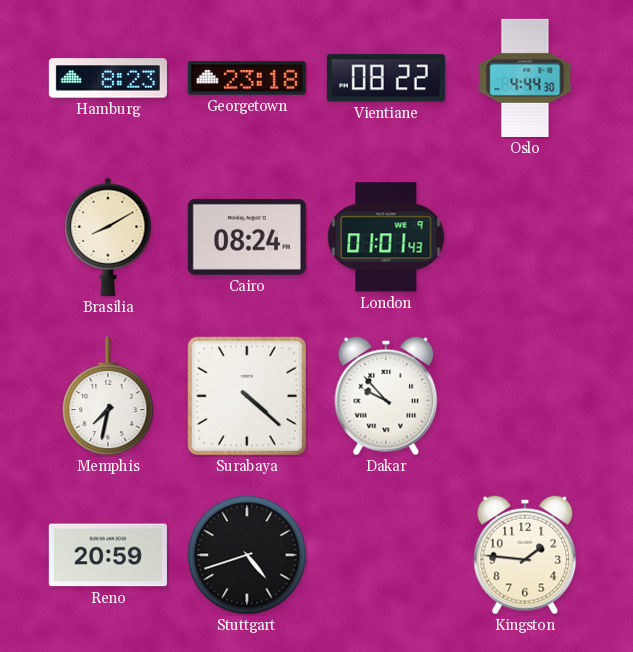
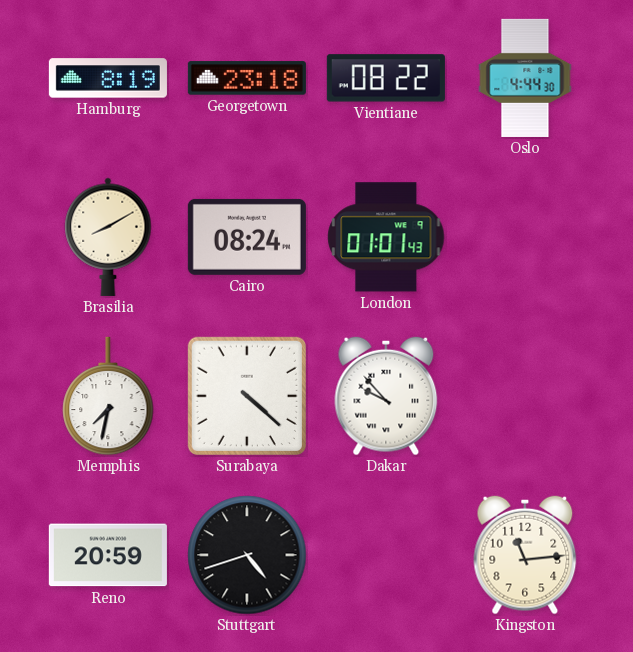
Hamburg: 8:23 -> 8:19 (108, 78)
Kingston: 1:46 -> 11:14 (525, 555)
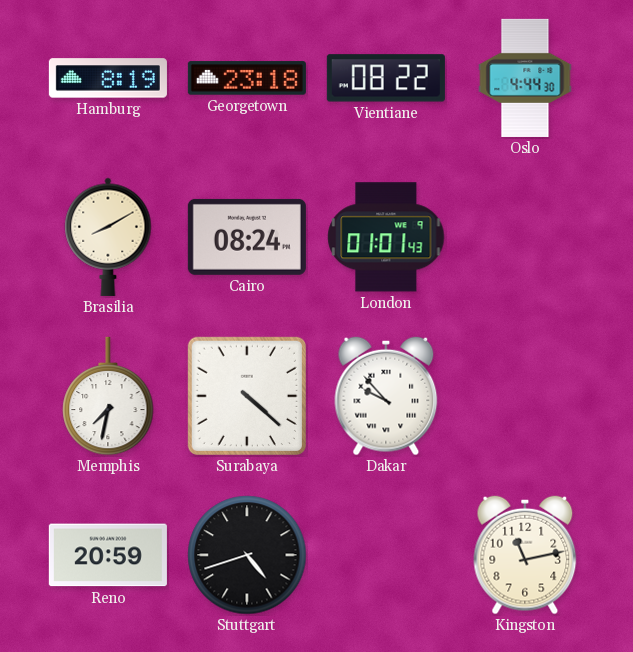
Kingston: 11:14 -> 11:13 (525, 555)
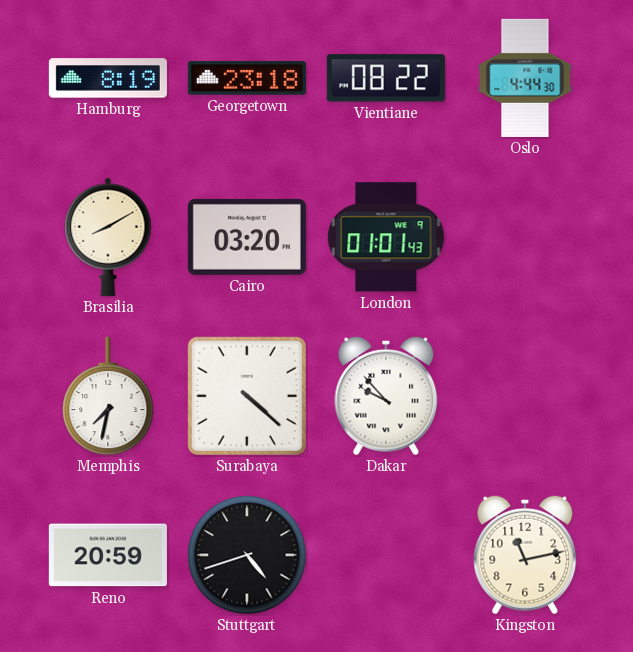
Cairo: 08:24 -> 03:20 (247, 237)
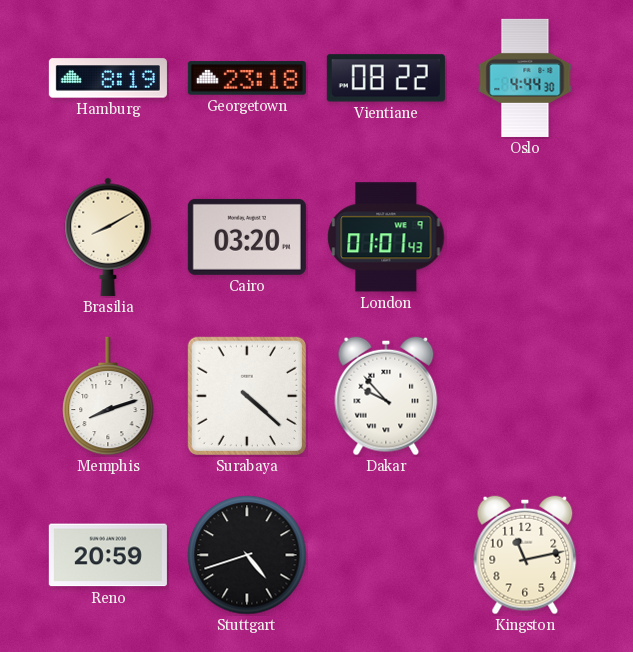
Memphis: 7:32 -> 8:12 (108, 396)
